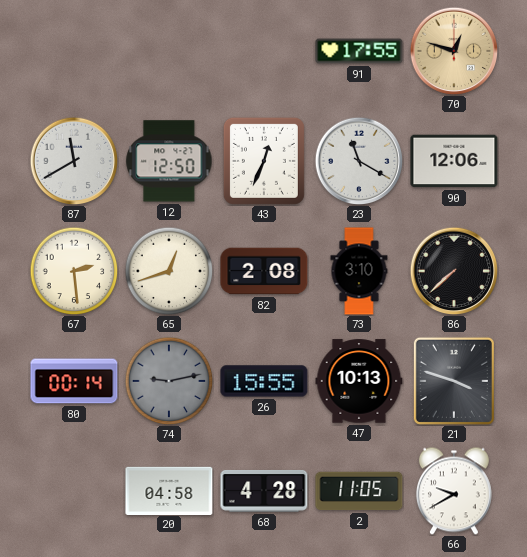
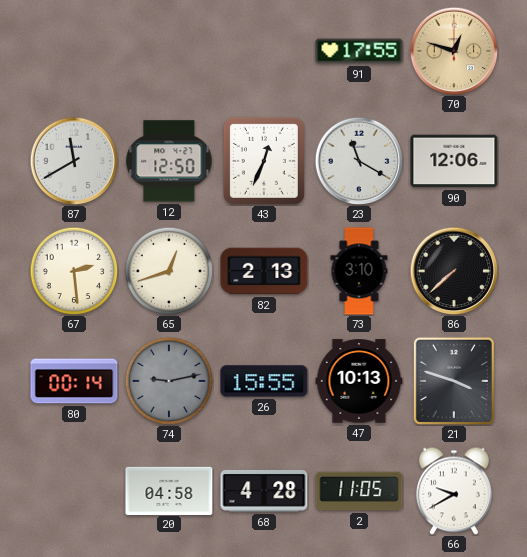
82: 2:08 -> 2:13 (264, 271)
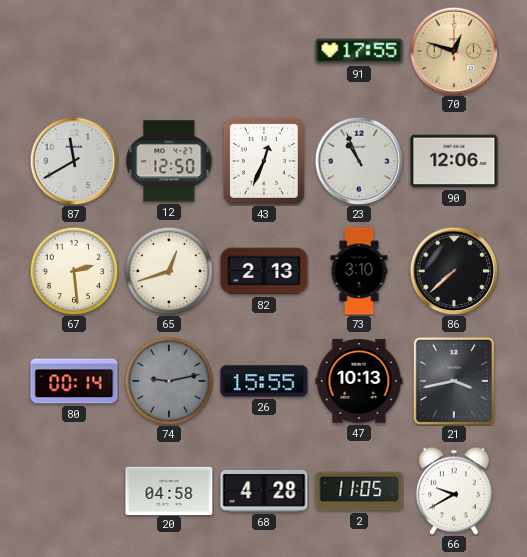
23: 11:20 -> 10:56 (359, 161)
21: 3:48 -> 3:43 (454, 381)
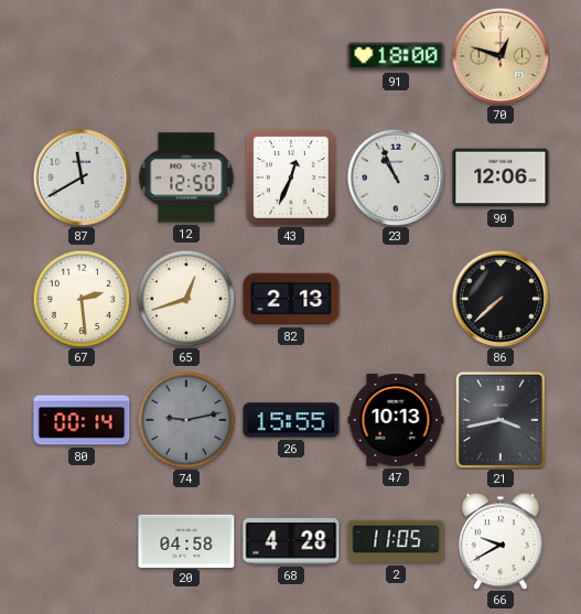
91: 17:55 -> 18:00 (396, 56)
73: 3:10 -> none (359, 271)
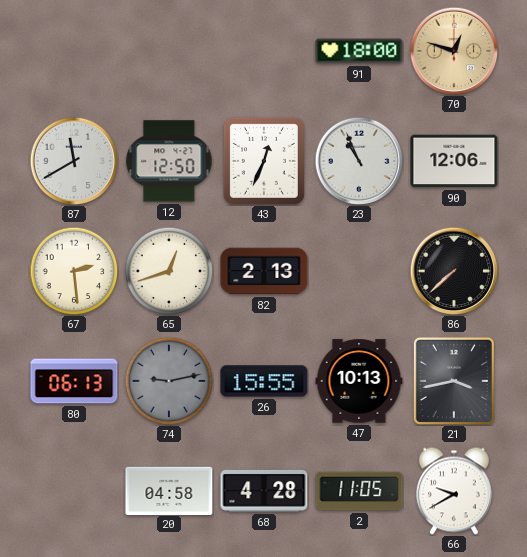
80: 00:14 -> 06:13 (74, 381)
